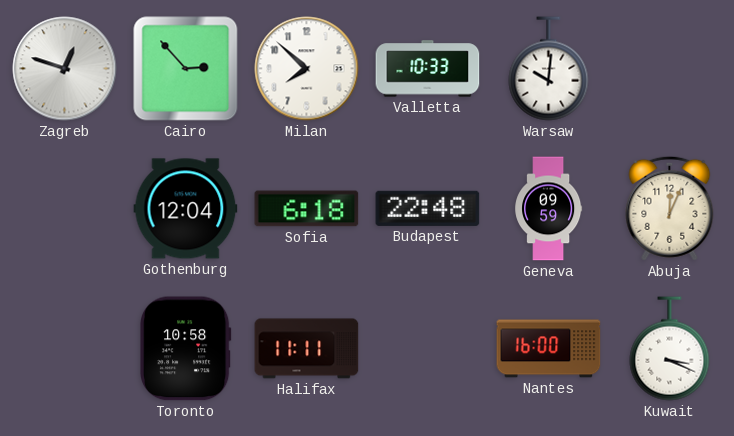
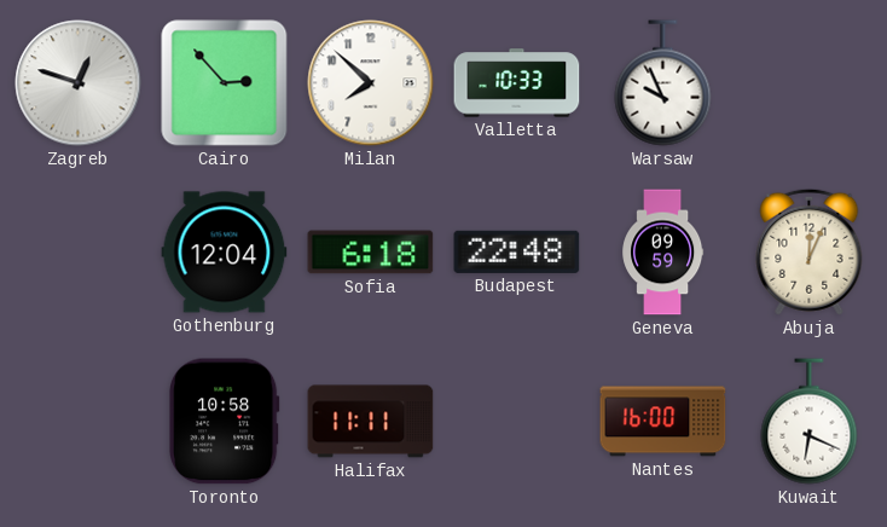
Warsaw: 10:01 -> 9:56 (663, 83)
Kuwait: 3:19 -> 6:19 (810, 422)
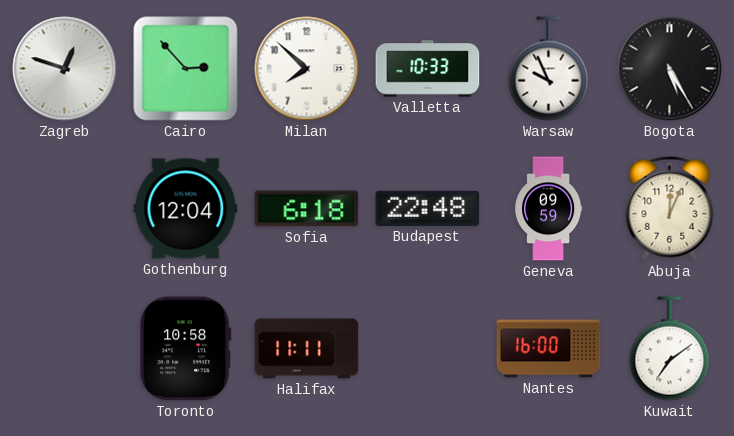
Bogota: none -> 5:25 (670, 69)
Kuwait: 6:19 -> 7:09 (670, 349)
